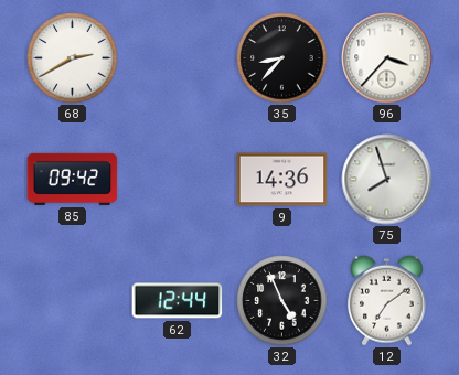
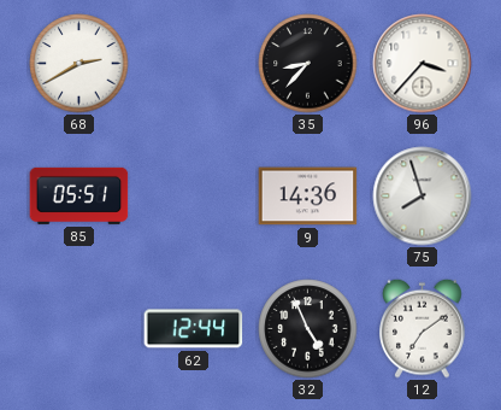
85: 09:42 -> 05:51 (79, 195)
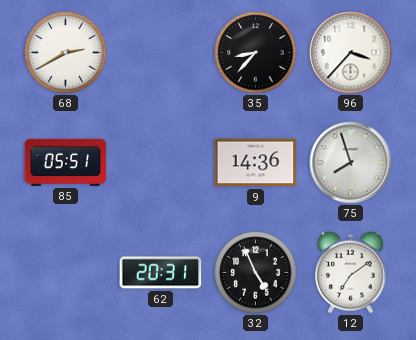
62: 12:44 -> 20:31 (161, 273)
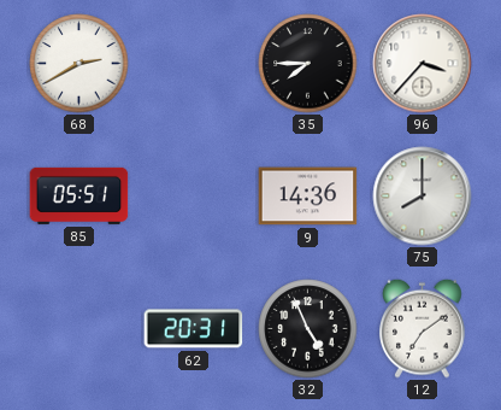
35: 8:37 -> 7:45 (308, 64)
75: 7:57 -> 8:00 (423, 197)
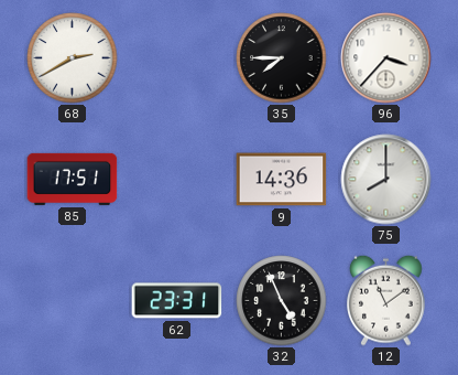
85: 05:51 -> 17:51 (73, 179)
62: 20:31 -> 23:31 (177, 301)
12: 7:09 -> 11:09 (386, 300)
